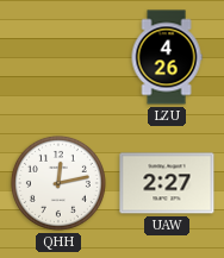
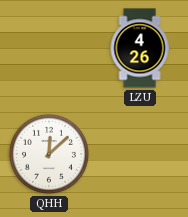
QHH: 12:13 -> 12:08 (49, 154)
UAW: 2:27 -> none (167, 183)
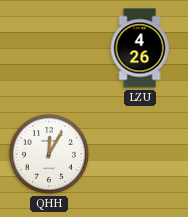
QHH: 12:08 -> 12:05 (49, 154)
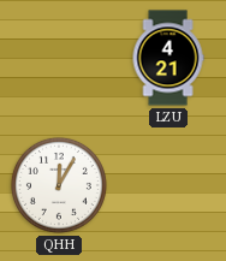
LZU: 4:26 -> 4:21 (168, 58)
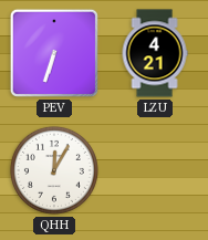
PEV: none -> 6:33 (54, 53)
